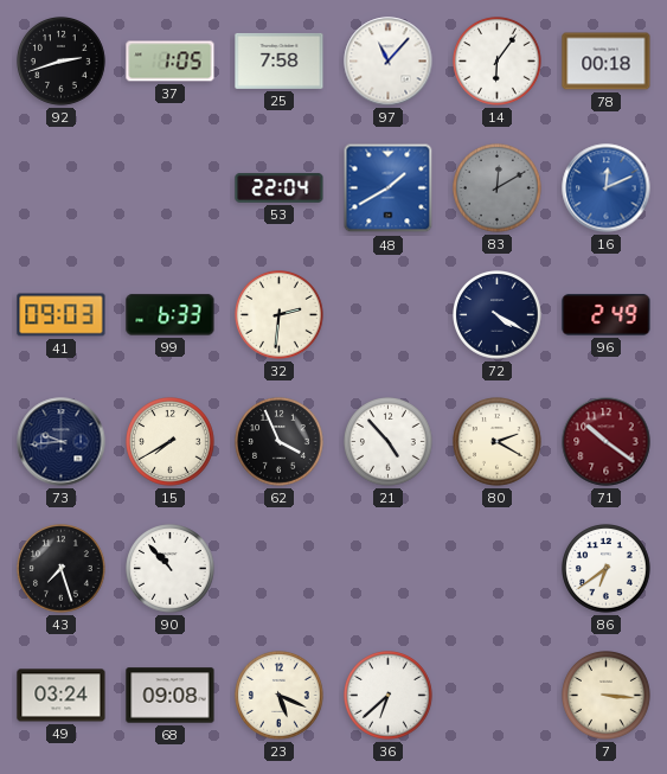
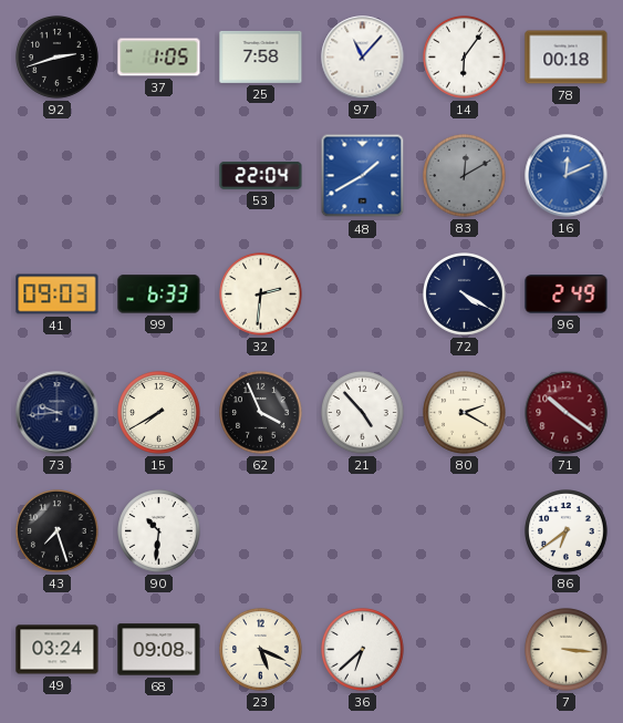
90: 10:53 -> 10:31 (159, 531)
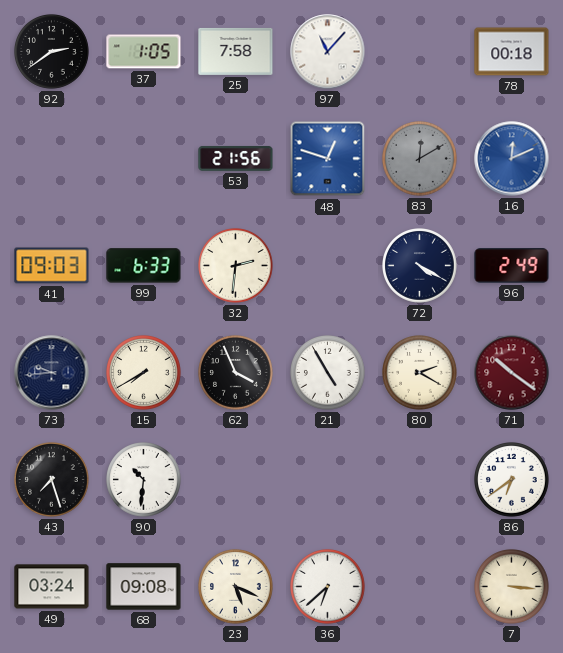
92: 2:42 -> 2:39 (52, 52)
14: 6:06 -> none (465, 58)
53: 22:04 -> 21:56 (236, 158)
48: 1:40 -> 12:48 (328, 159)
21: 4:53 -> 4:55 (328, 373)
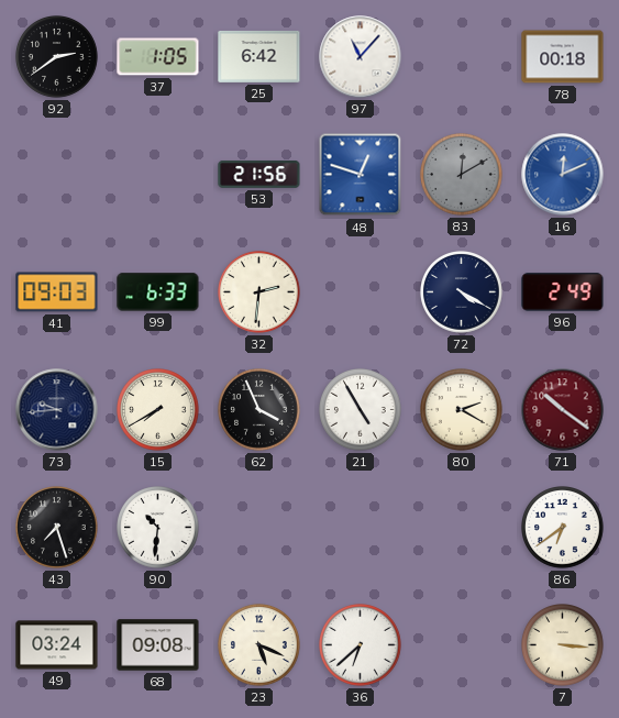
25: 7:58 -> 6:42 (259, 56)
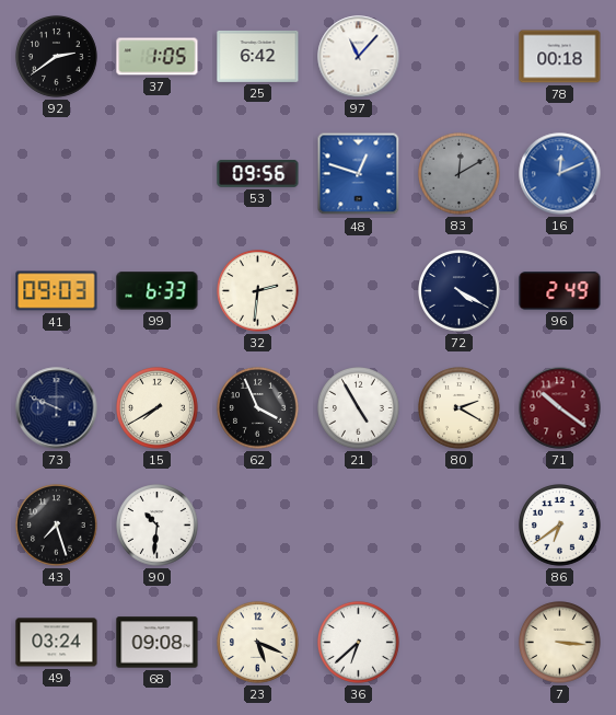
53: 21:56 -> 09:56 (258, 173)
73: 9:44 -> 9:49 (57, 408)
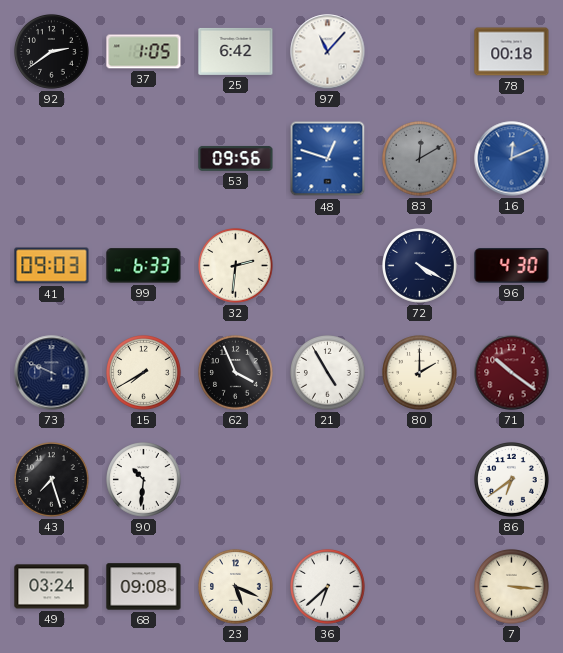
96: 2:49 -> 4:30 (512, 266)
80: 2:20 -> 2:00 (420, 373)
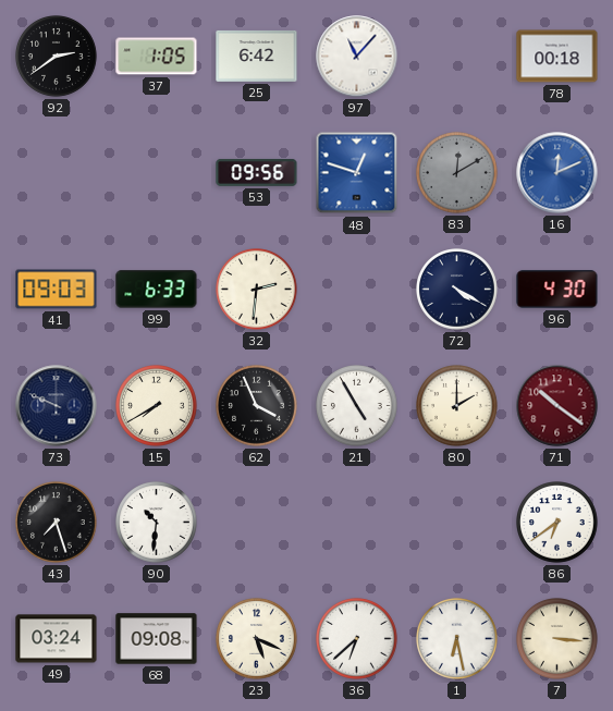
1: none -> 6:28 (457, 639)
